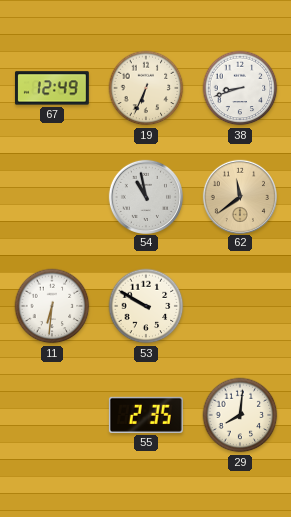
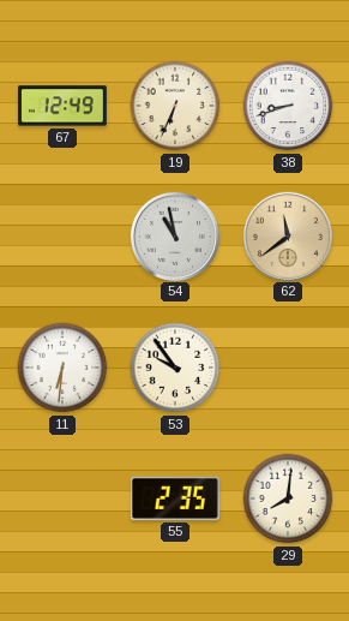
53: 9:50 -> 9:54 (175, 368)
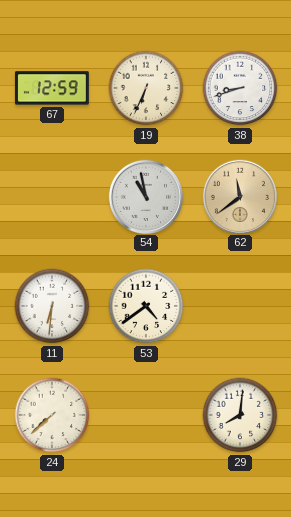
67: 12:49 -> 12:59 (52, 88)
53: 9:54 -> 4:39 (146, 306)
24: none -> 7:38 (52, 415)
55: 2:35 -> none (175, 498)
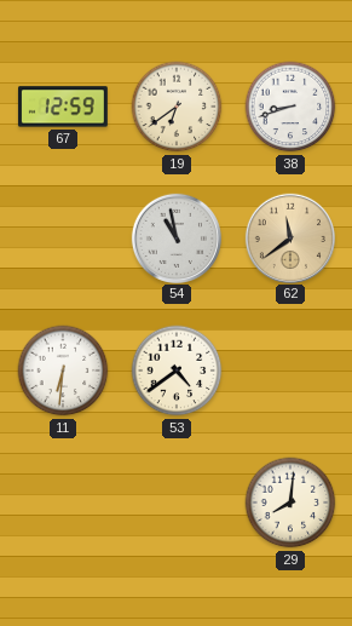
19: 6:34 -> 6:39 (177, 107)
24: 7:38 -> none (52, 415)
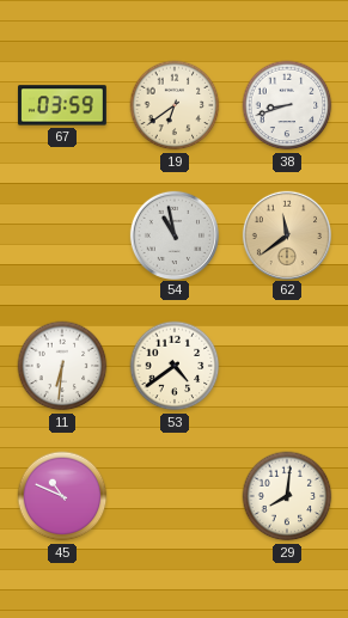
67: 12:59 -> 03:59 (62, 105)
45: none -> 10:49 (62, 496)
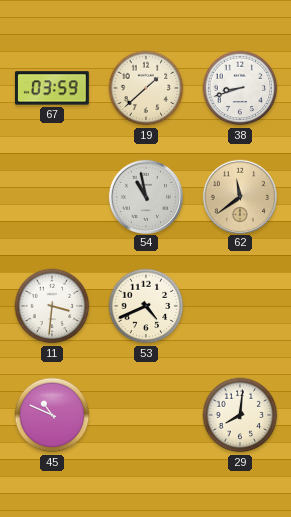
19: 6:39 -> 1:38 (146, 88)
11: 6:31 -> 3:31 (52, 306)
53: 4:39 -> 4:41 (146, 306)
